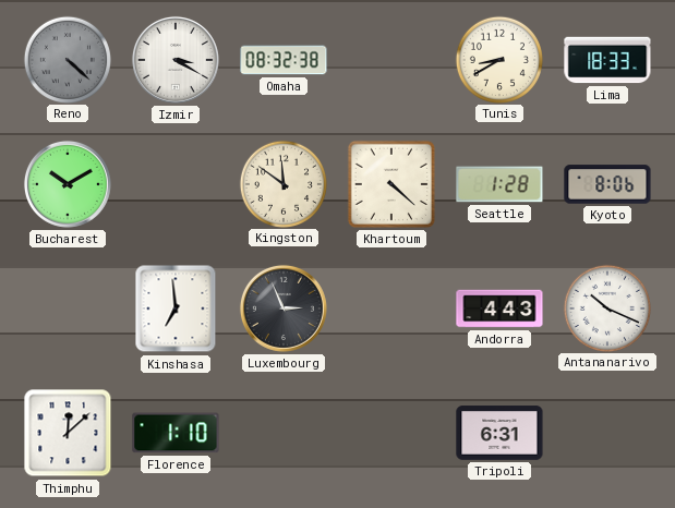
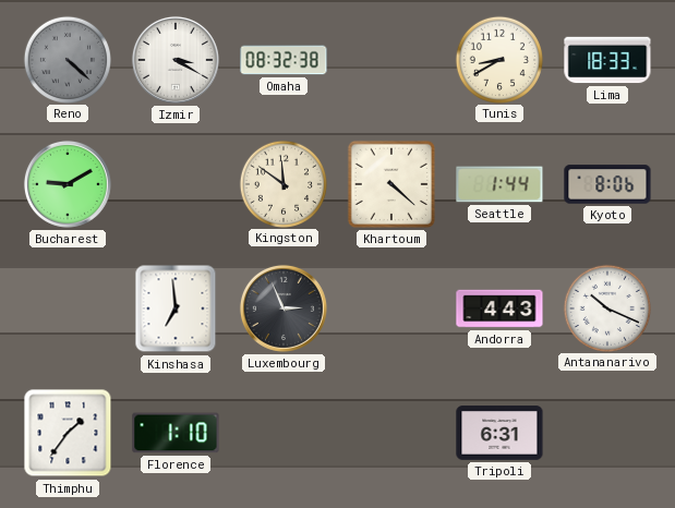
Bucharest: 10:10 -> 9:10 (68, 184)
Seattle: 1:28 -> 1:44 (499, 184)
Thimphu: 12:08 -> 1:36 (68, 433)
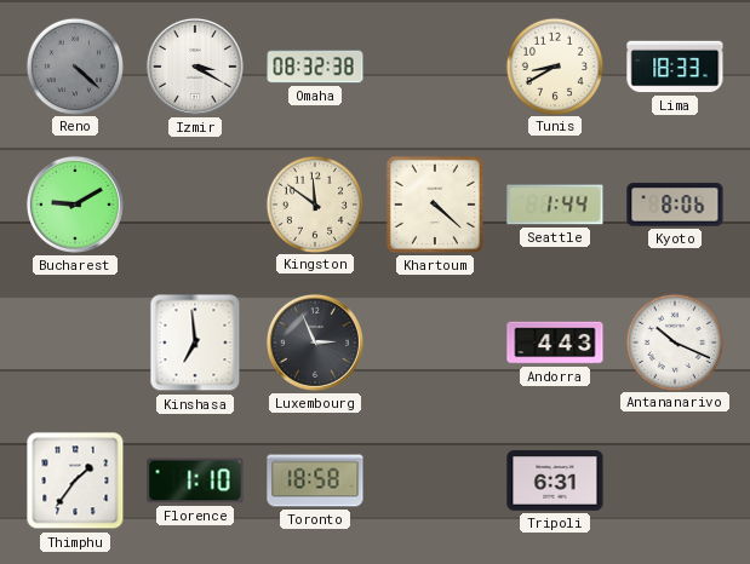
Toronto: none -> 18:58 (315, 480)
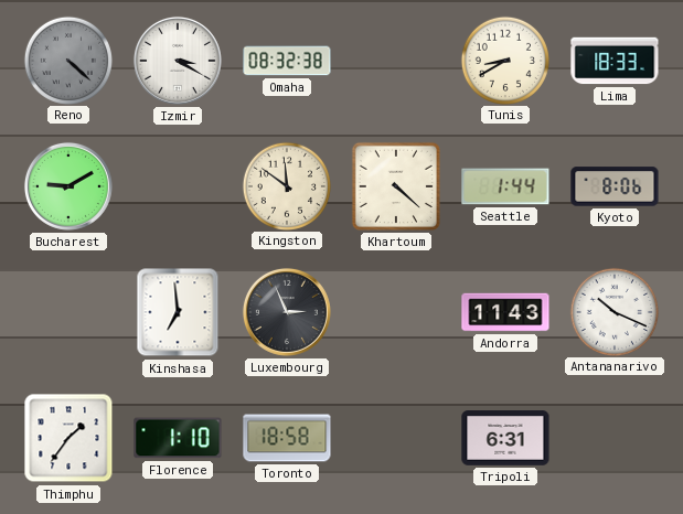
Andorra: 4:43 -> 11:43 (505, 312)
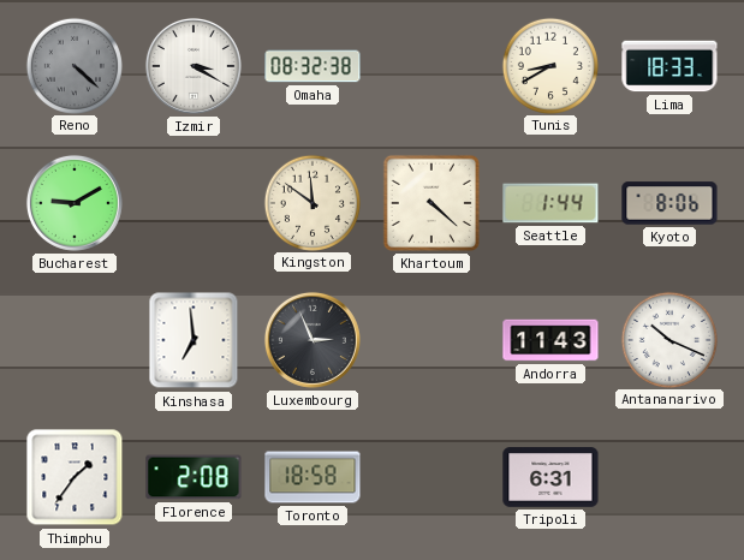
Florence: 1:10 -> 2:08 (194, 477)
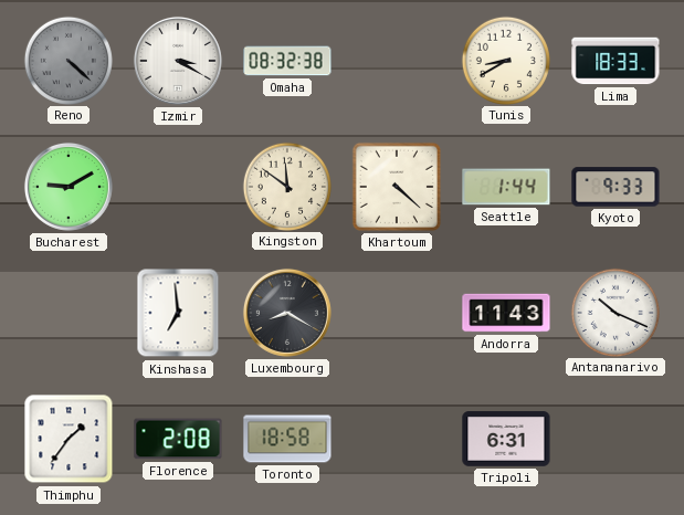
Kyoto: 8:06 -> 9:33 (615, 187)
Luxembourg: 2:56 -> 8:20 (287, 313)
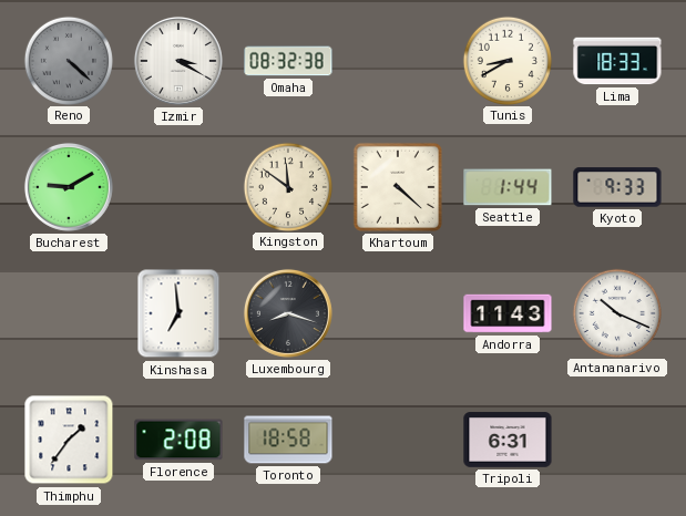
Luxembourg: 8:20 -> 8:18 (288, 313)
